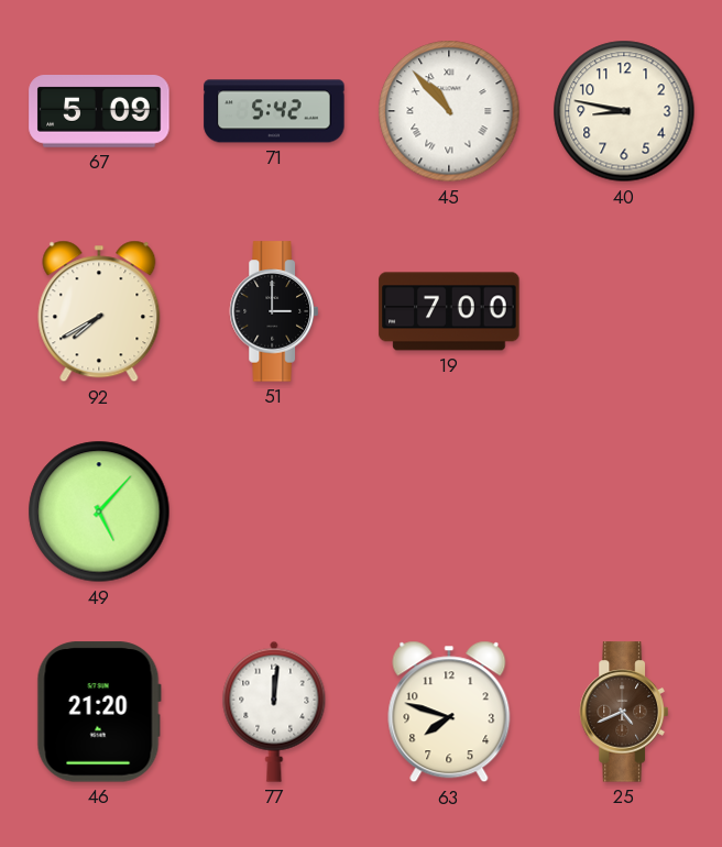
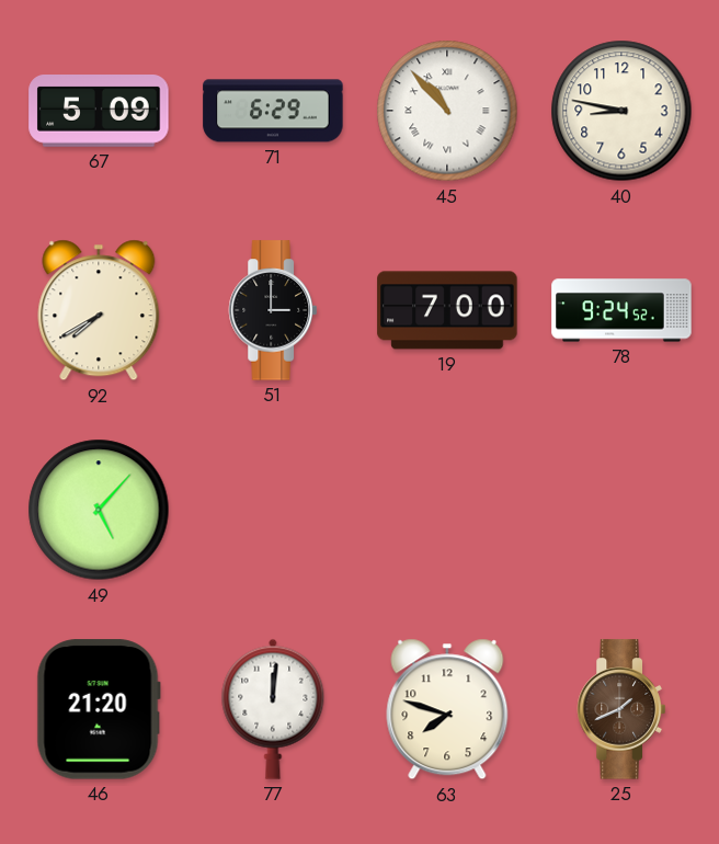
71: 5:42 -> 6:29 (273, 111)
78: none -> 9:24 (621, 310)
25: 4:41 -> 1:41 (621, 709)
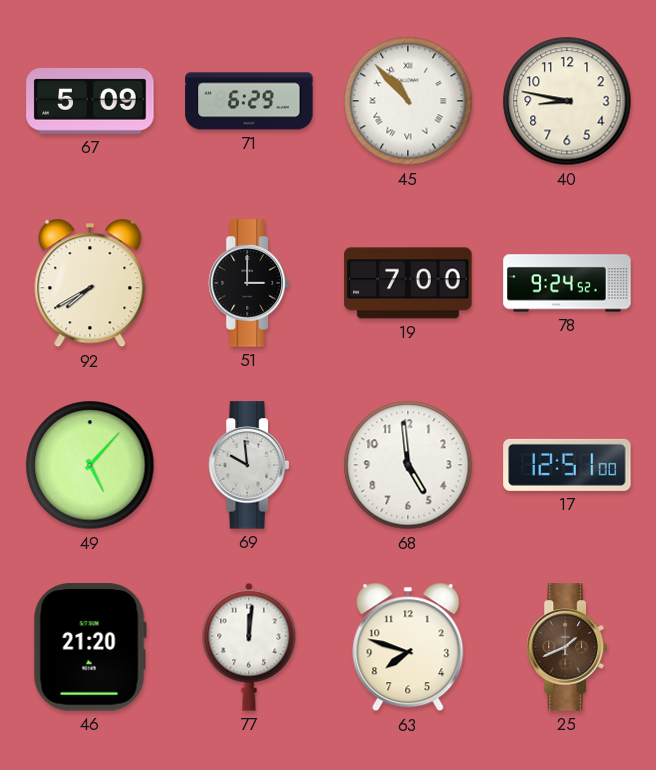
69: none -> 9:59 (249, 465)
68: none -> 4:59 (408, 465)
17: none -> 12:51 (567, 465)
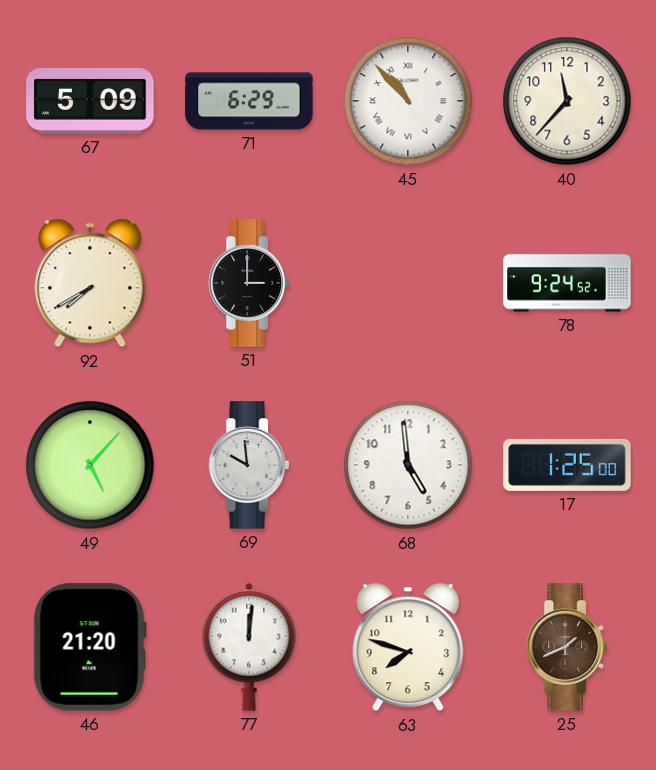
40: 8:47 -> 11:37 (567, 101)
19: 7:00 -> none (408, 283)
17: 12:51 -> 1:25 (567, 465)
